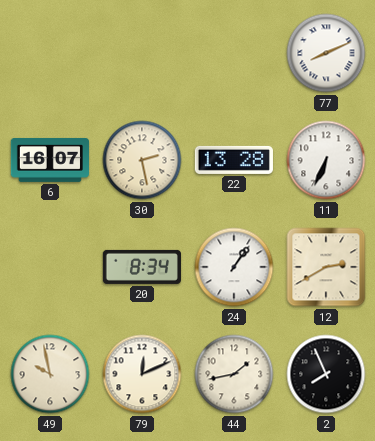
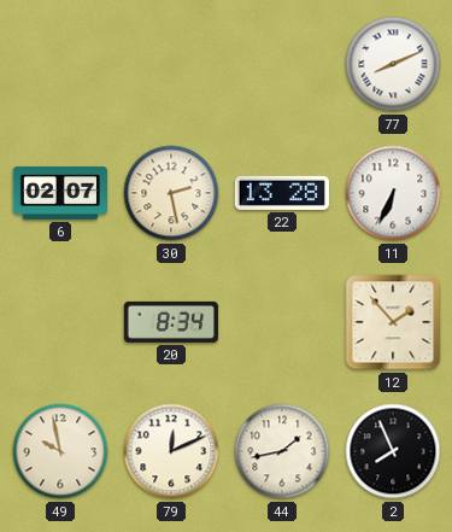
6: 16:07 -> 02:07 (60, 193)
24: 1:06 -> none (234, 267)
12: 2:40 -> 1:53 (393, 322)
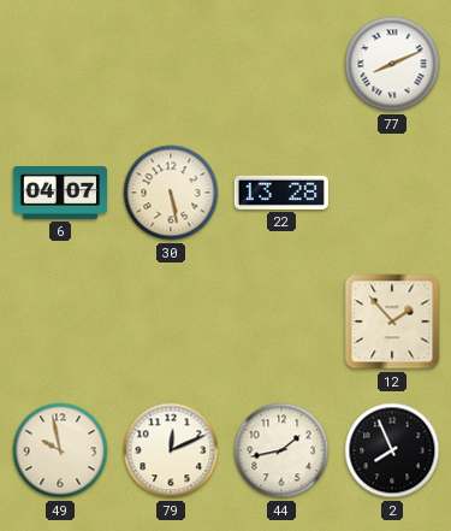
6: 02:07 -> 04:07 (60, 193)
30: 2:28 -> 5:28 (171, 193)
11: 6:34 -> none (393, 193)
20: 8:34 -> none (171, 322)
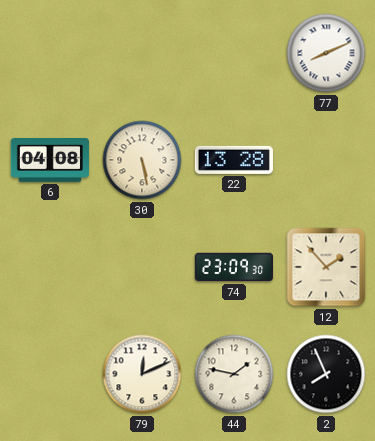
6: 04:07 -> 04:08 (50, 160)
74: none -> 23:09 (234, 267)
49: 9:58 -> none (60, 450)
44: 1:43 -> 1:47 (234, 374)
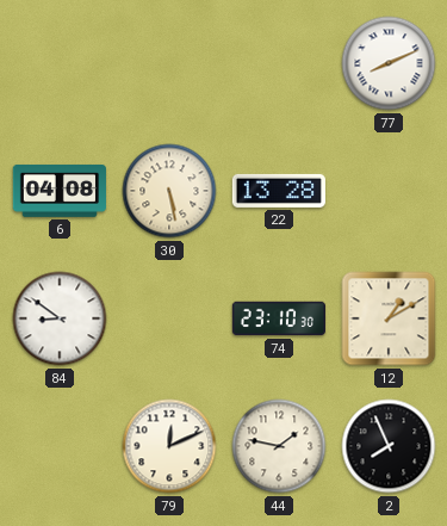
84: none -> 8:51 (60, 318)
74: 23:09 -> 23:10 (279, 318)
12: 1:53 -> 1:10 (389, 318)
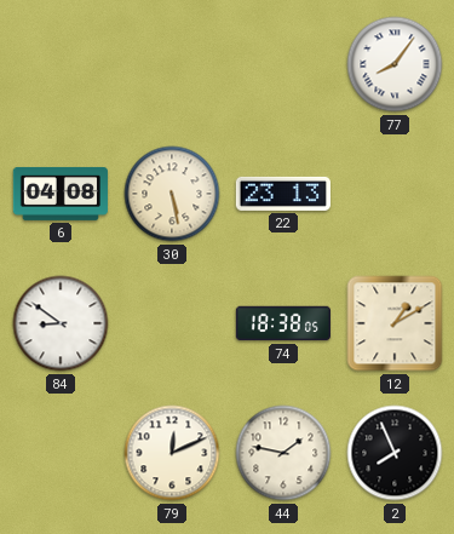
77: 8:11 -> 8:06 (395, 64)
22: 13:28 -> 23:13 (283, 194)
74: 23:10 -> 18:38 (283, 323)
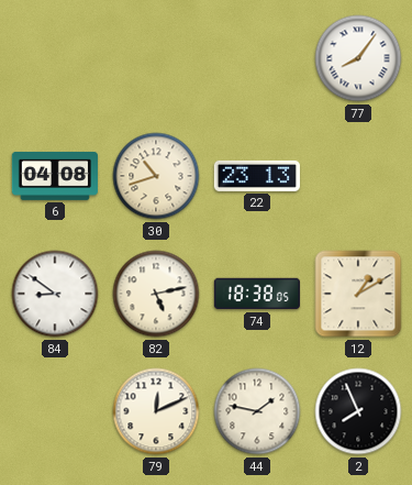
30: 5:28 -> 10:42 (156, 176)
82: none -> 5:13 (156, 294)
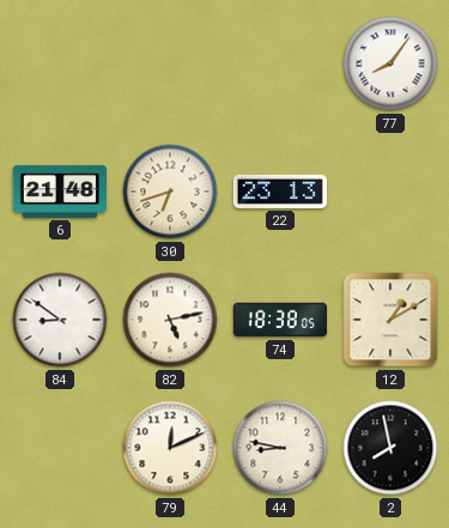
6: 04:08 -> 21:48 (60, 192)
30: 10:42 -> 6:42 (170, 192)
44: 1:47 -> 8:47 (280, 448)
2: 7:56 -> 7:58 (390, 448)
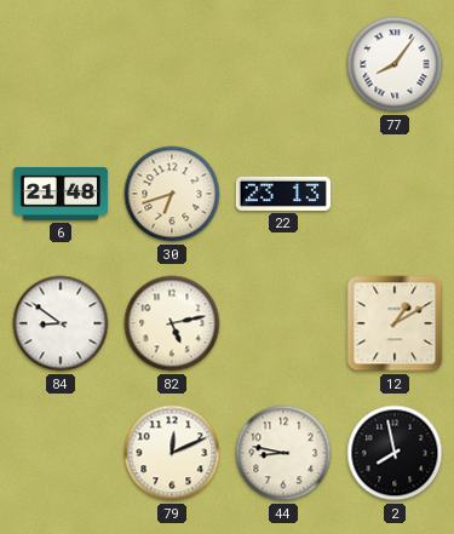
74: 18:38 -> none (280, 320)
